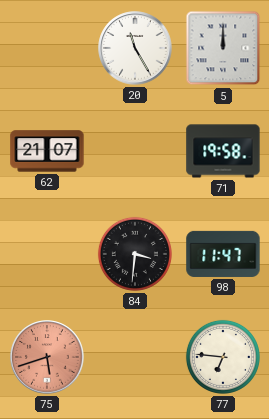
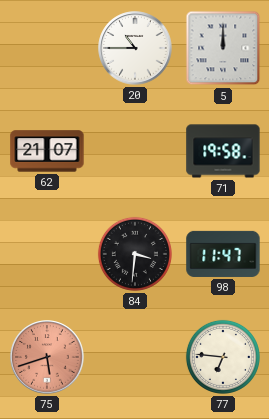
20: 11:25 -> 10:45 (135, 48)
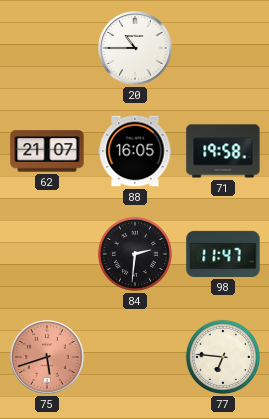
5: 12:00 -> none (223, 48)
88: none -> 16:05 (135, 151)
84: 3:31 -> 2:31 (135, 254)
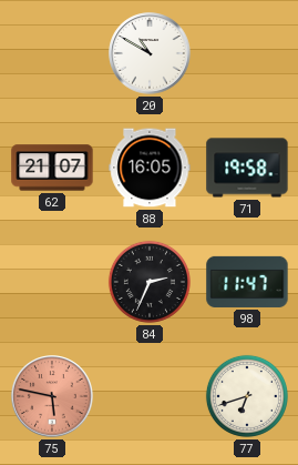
20: 10:45 -> 10:50 (150, 53)
84: 2:31 -> 2:34 (150, 282)
75: 5:42 -> 5:47 (52, 396)
77: 6:46 -> 6:42 (247, 396)
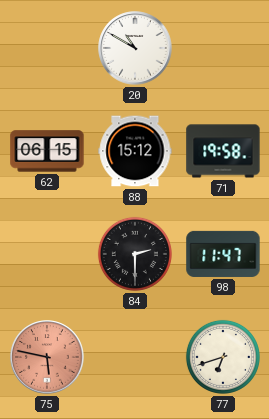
62: 21:07 -> 06:15 (47, 151)
88: 16:05 -> 15:12 (135, 151)
84: 2:34 -> 2:30 (135, 254)
